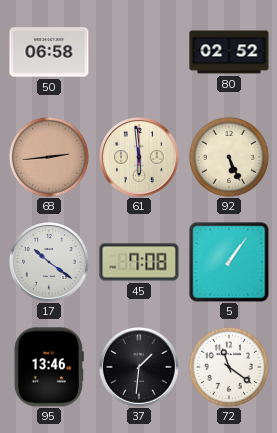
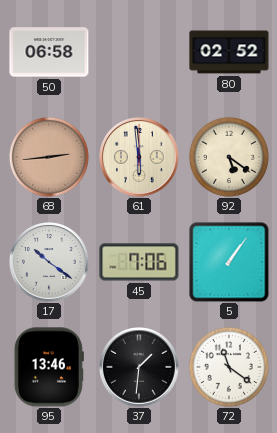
92: 5:26 -> 5:21 (229, 157)
45: 7:08 -> 7:06 (139, 262)
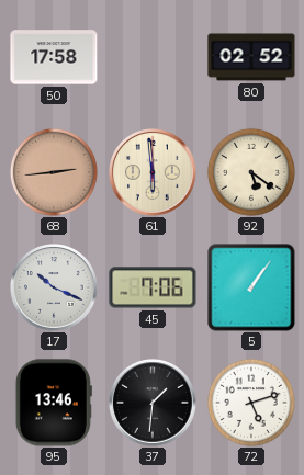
50: 06:58 -> 17:58 (54, 57)
17: 10:21 -> 10:19 (54, 287)
72: 11:21 -> 5:12 (251, 403)
